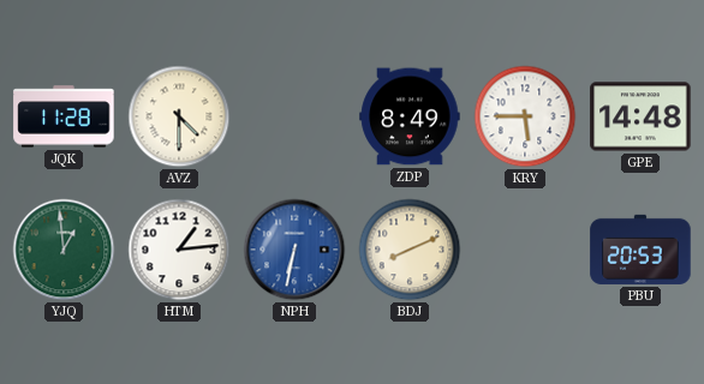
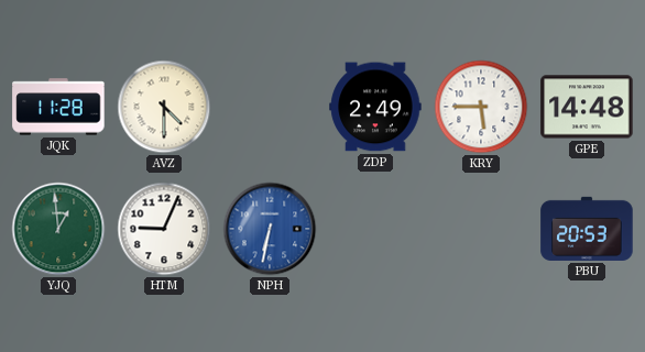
ZDP: 8:49 -> 2:49 (375, 107)
HTM: 1:14 -> 9:04 (164, 229)
BDJ: 8:11 -> none (410, 250)
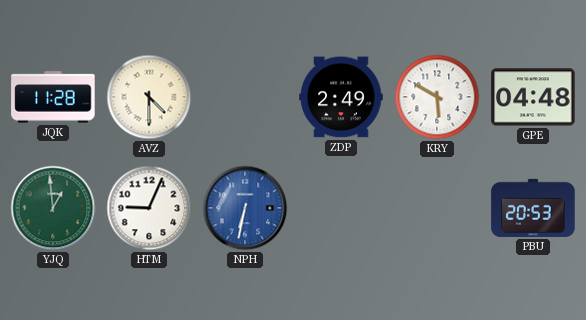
KRY: 5:45 -> 5:50 (437, 97)
GPE: 14:48 -> 04:48 (533, 97)
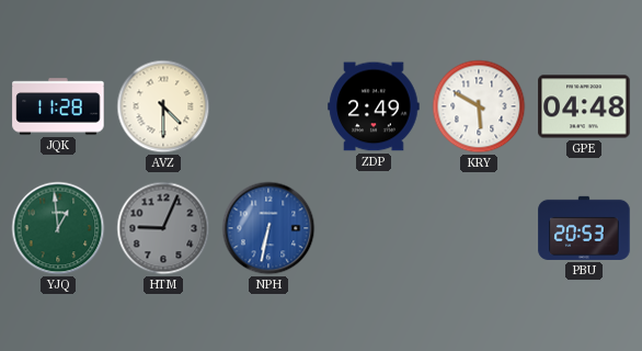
HTM dial: white -> grey (163, 228)
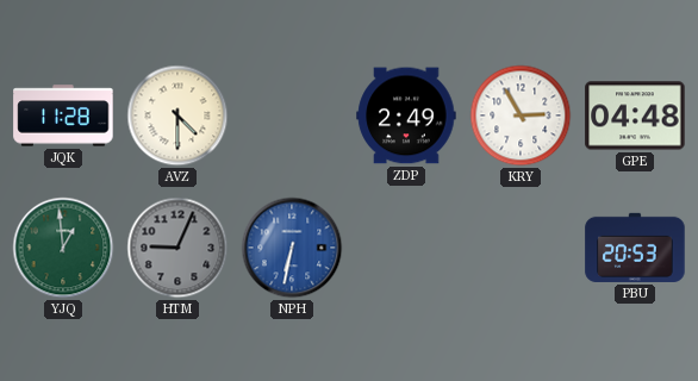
KRY: 5:50 -> 2:55 (521, 115)
